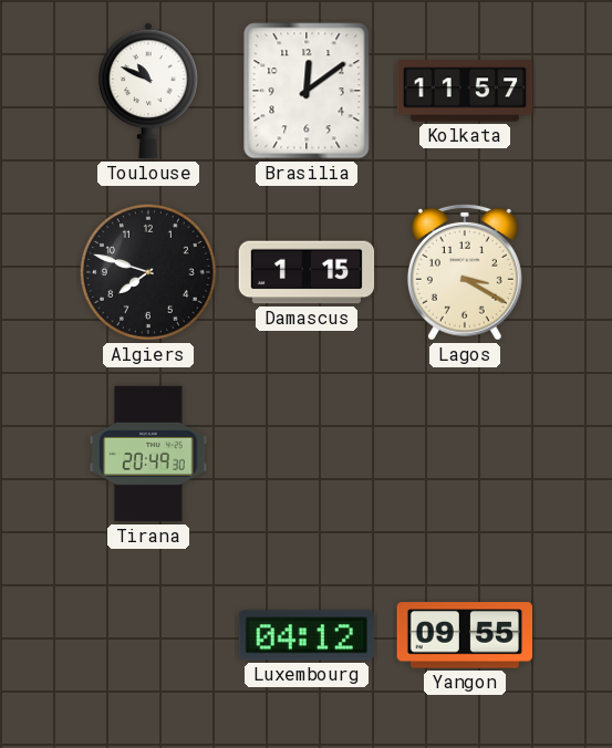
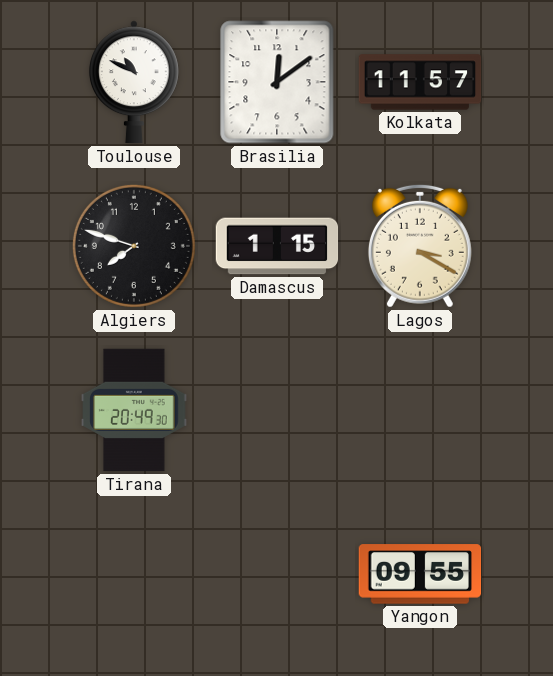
Luxembourg: 04:12 -> none (307, 635)
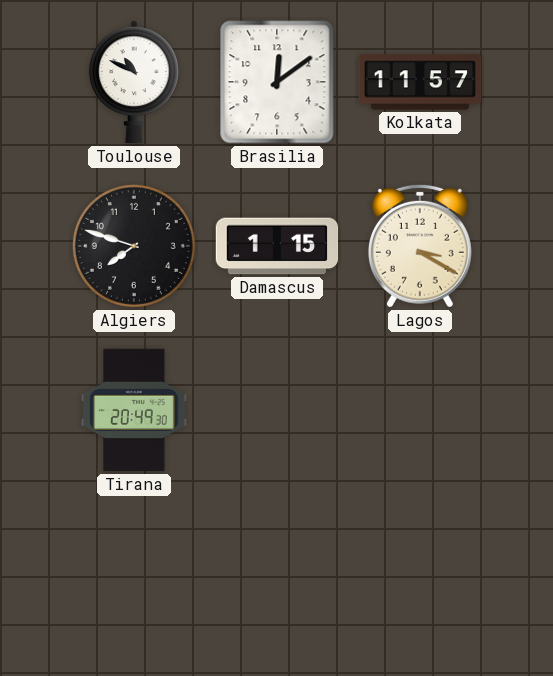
Yangon: 09:55 -> none (420, 574)
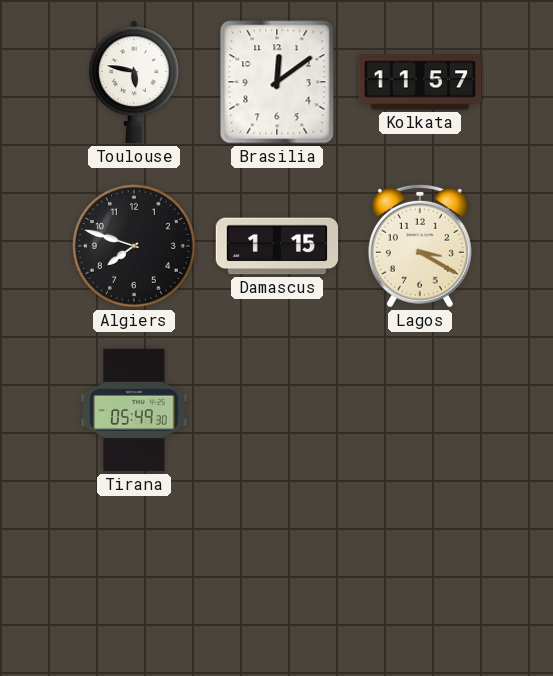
Toulouse: 10:49 -> 5:47 (134, 82)
Tirana: 20:49 -> 05:49 (134, 410)
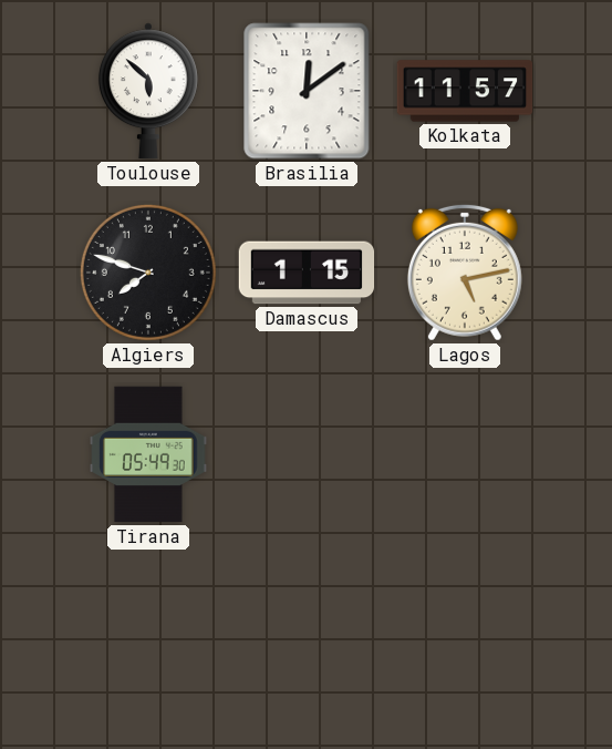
Toulouse: 5:47 -> 5:52 (148, 91)
Lagos: 3:20 -> 5:13 (465, 273)
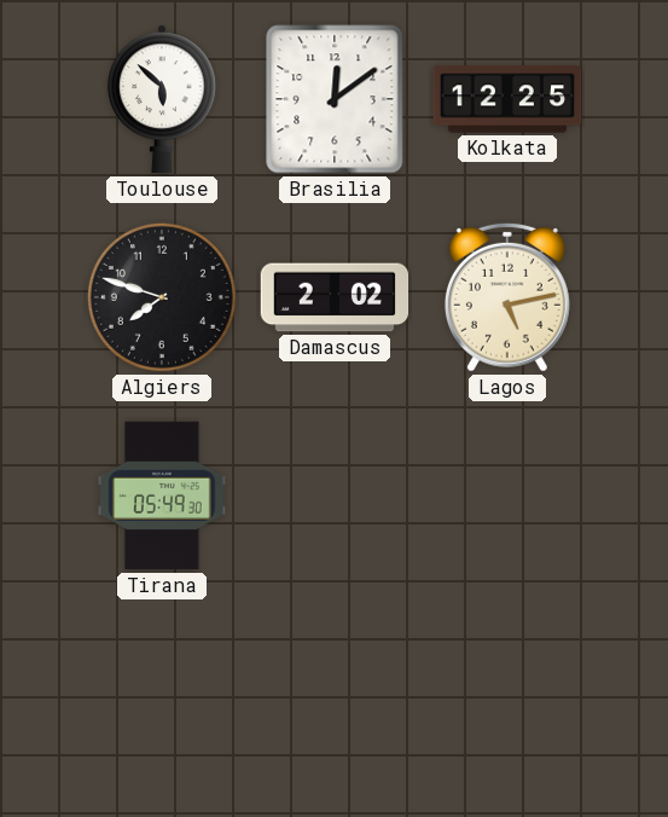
Kolkata: 11:57 -> 12:25 (507, 99)
Damascus: 1:15 -> 2:02 (335, 297)
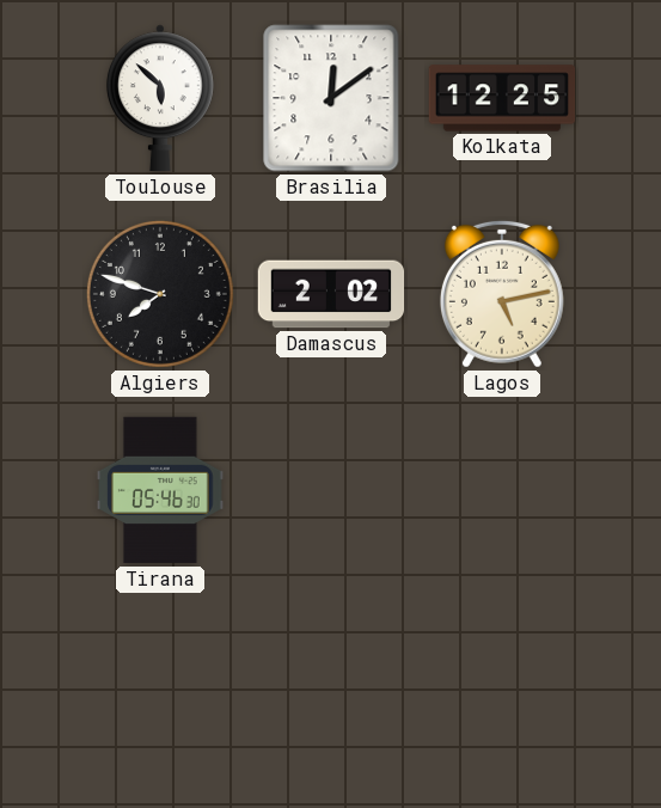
Tirana: 05:49 -> 05:46 (160, 490)
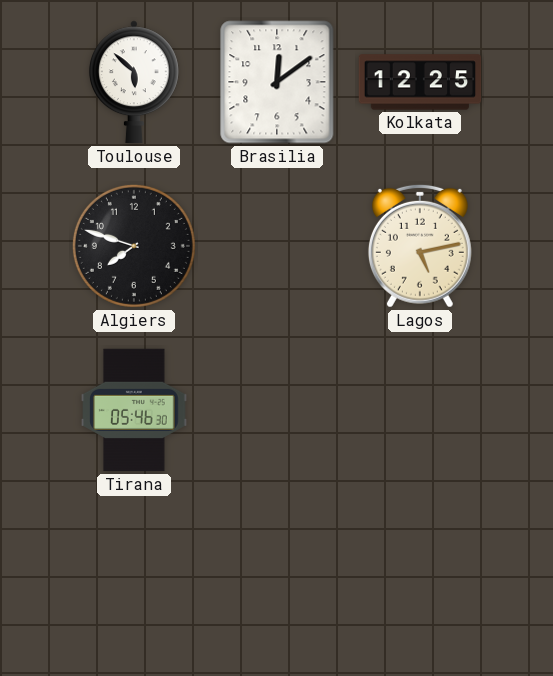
Damascus: 2:02 -> none (331, 294)
